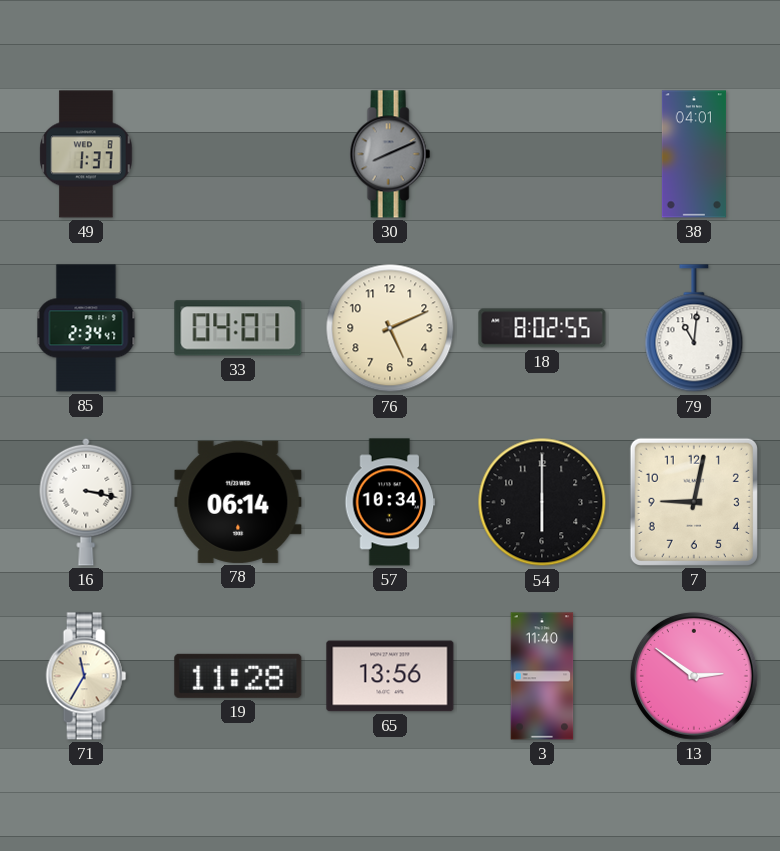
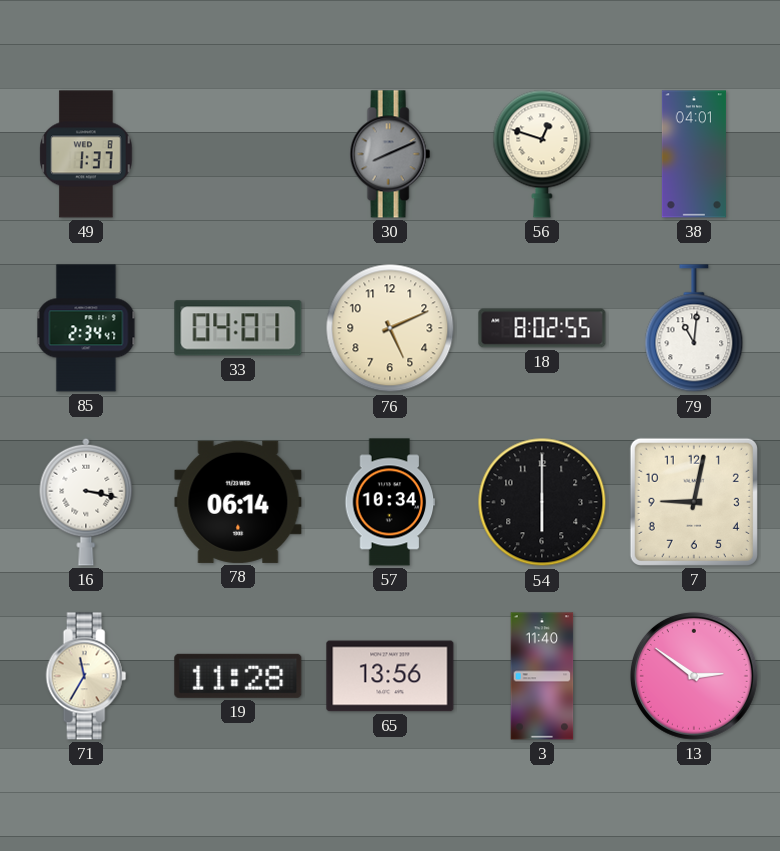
56: none -> 12:48 (542, 154)
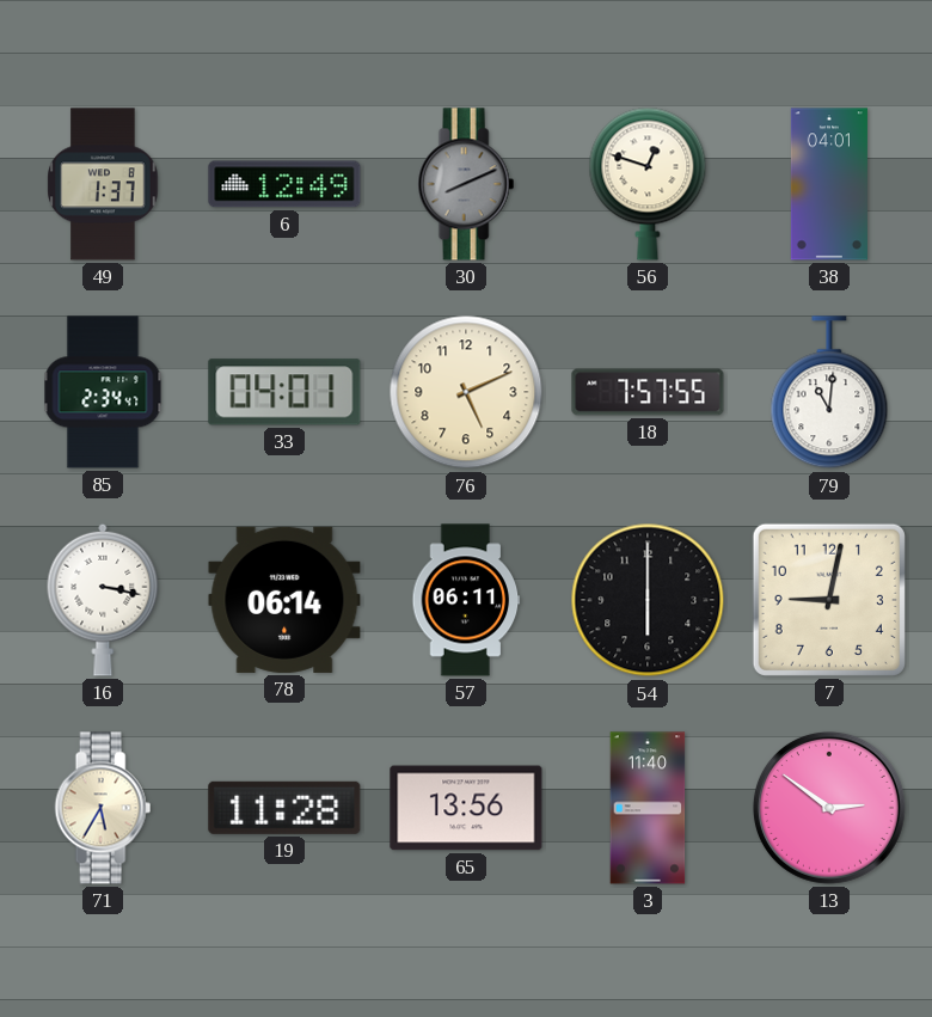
6: none -> 12:49 (284, 184)
18: 8:02 -> 7:57 (648, 392)
57: 10:34 -> 06:11 (466, 600)
71: 11:35 -> 5:35 (103, 808)
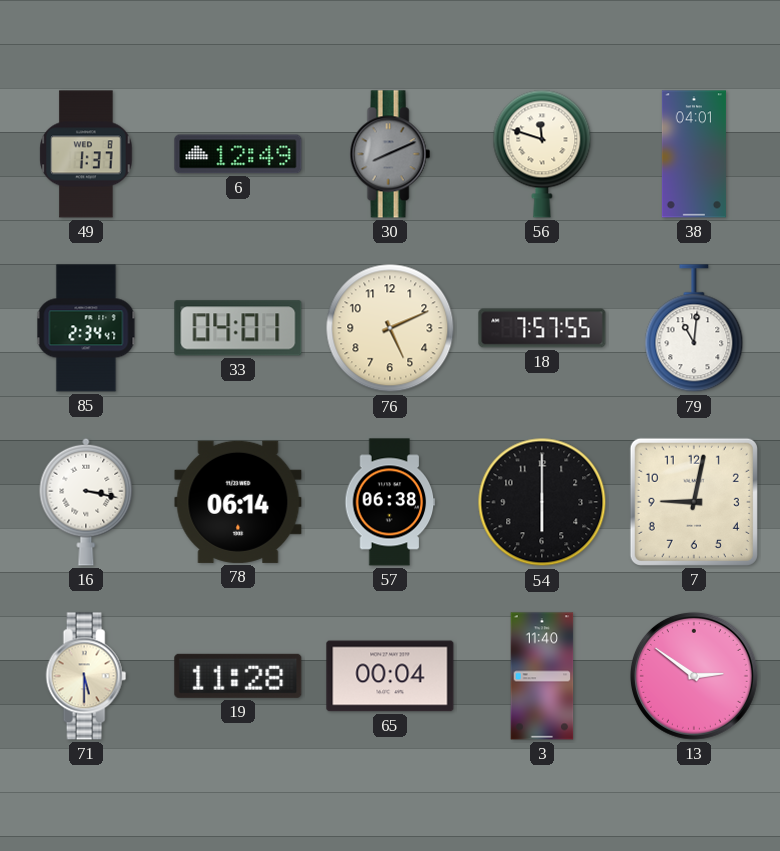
56: 12:48 -> 11:48 (542, 154)
57: 06:11 -> 06:38 (390, 502)
71: 5:35 -> 5:30 (86, 676)
65: 13:56 -> 00:04 (390, 676)
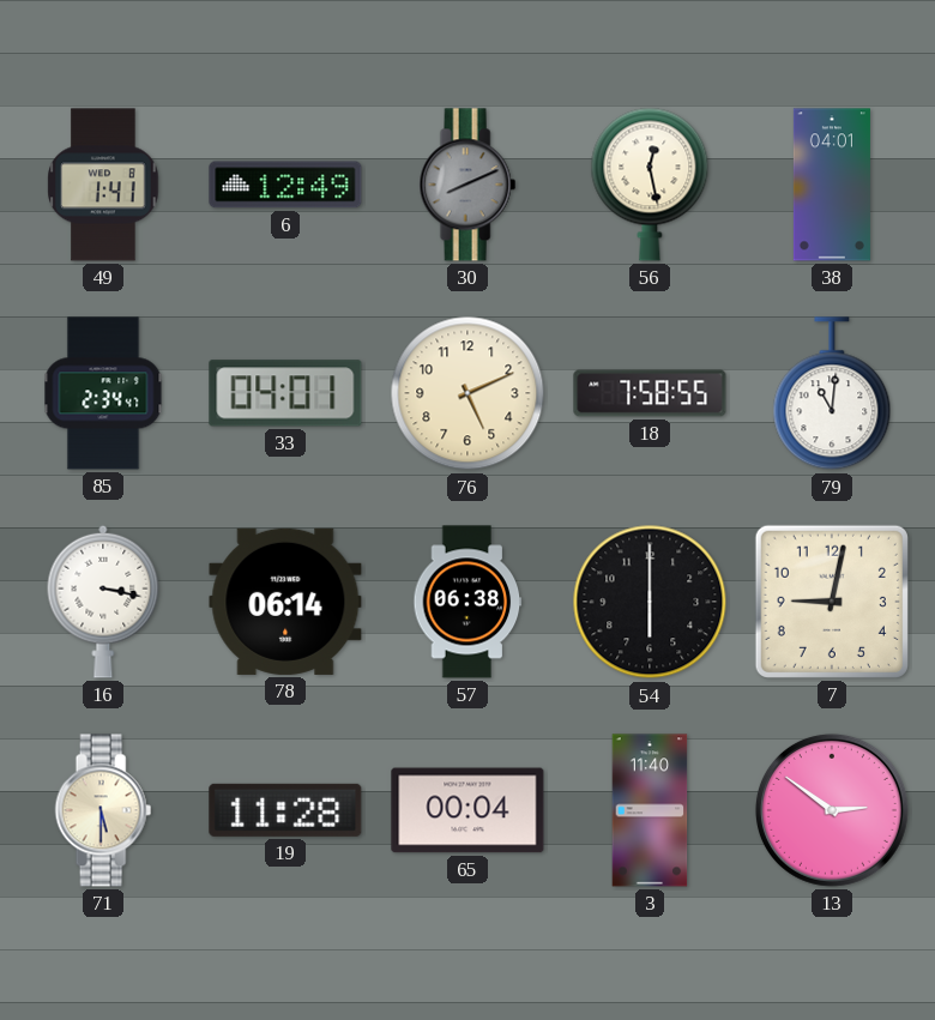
49: 1:37 -> 1:41 (103, 185)
56: 11:48 -> 12:28 (650, 185)
18: 7:57 -> 7:58 (650, 393)
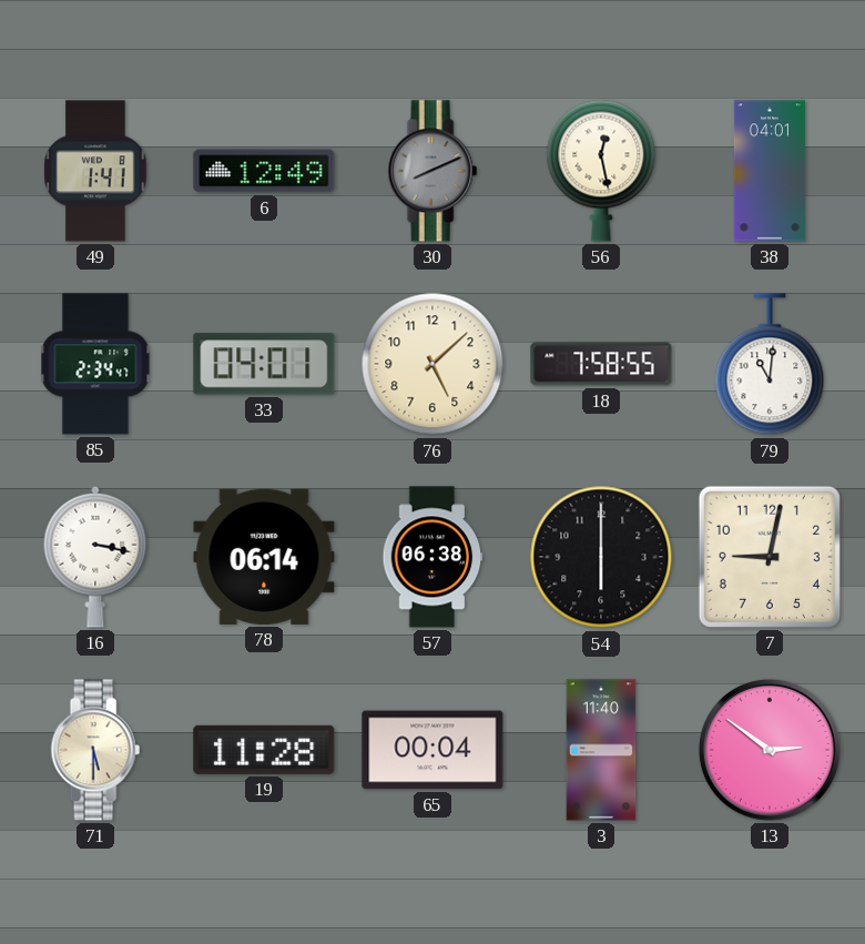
76: 5:11 -> 5:08 (432, 364)
